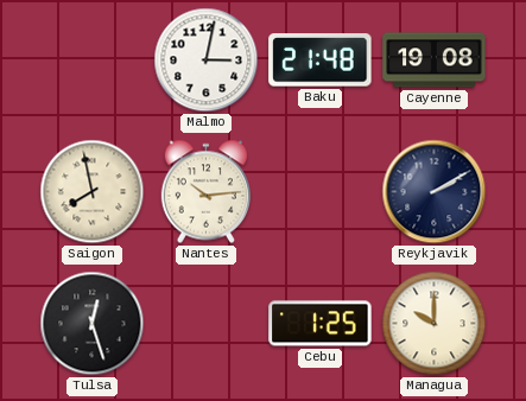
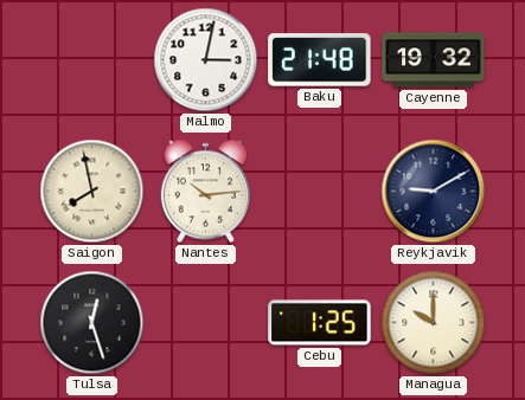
Cayenne: 19:08 -> 19:32 (434, 60)
Reykjavik: 2:10 -> 9:10 (434, 192)
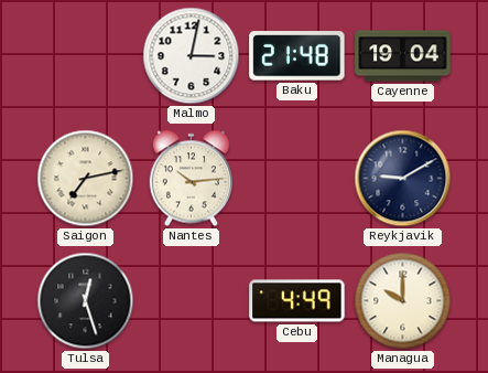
Cayenne: 19:32 -> 19:04 (403, 56)
Saigon: 7:58 -> 7:13 (86, 179)
Cebu: 1:25 -> 4:49 (297, 301)
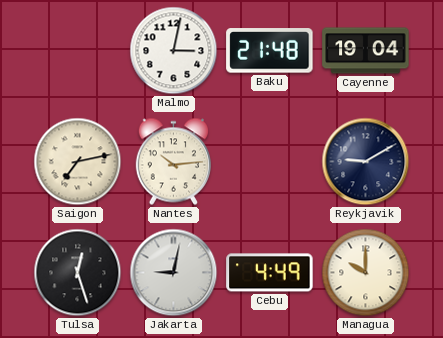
Jakarta: none -> 9:02 (174, 273)
